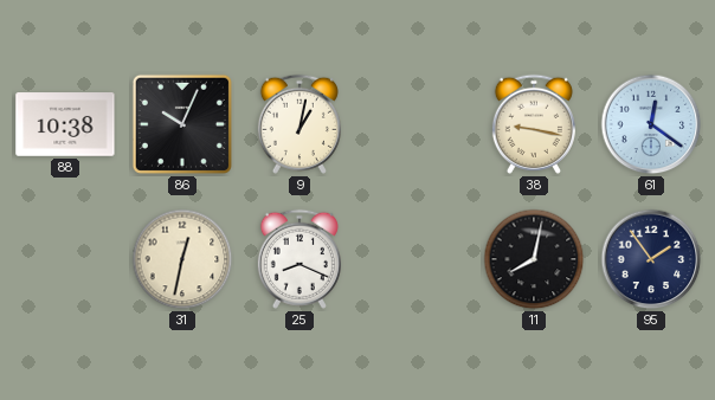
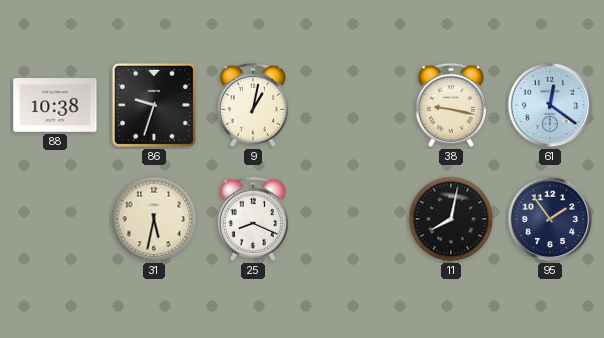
86: 10:04 -> 9:33 (154, 105)
31: 12:32 -> 5:32 (154, 219)
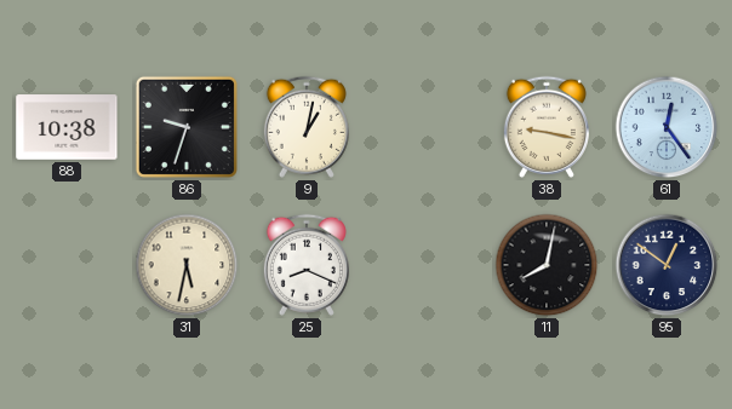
61: 12:21 -> 12:24 (667, 127)
95: 1:54 -> 12:51 (667, 265)
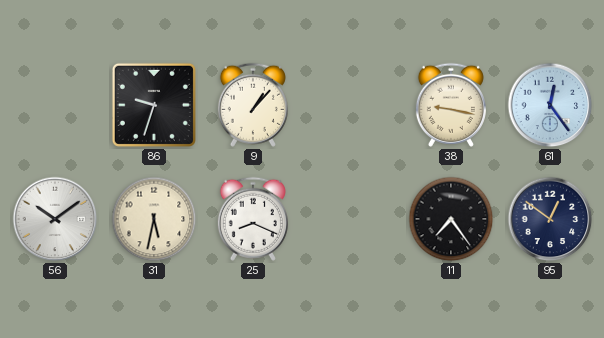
88: 10:38 -> none (67, 127)
9: 1:02 -> 1:07 (253, 105)
56: none -> 10:09 (55, 219)
11: 8:02 -> 7:24 (451, 219)
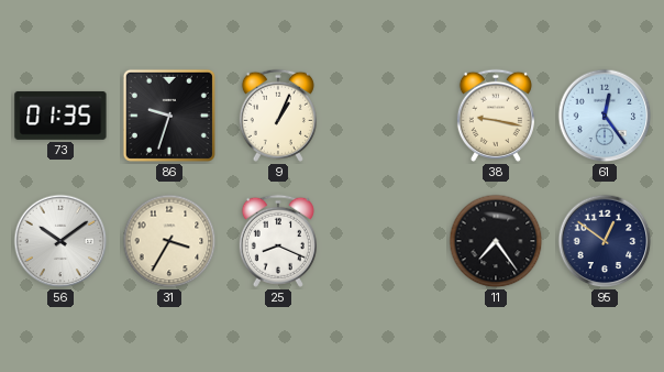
73: none -> 01:35 (60, 116)
9: 1:07 -> 1:04 (278, 116)
31: 5:32 -> 3:35 (169, 241)
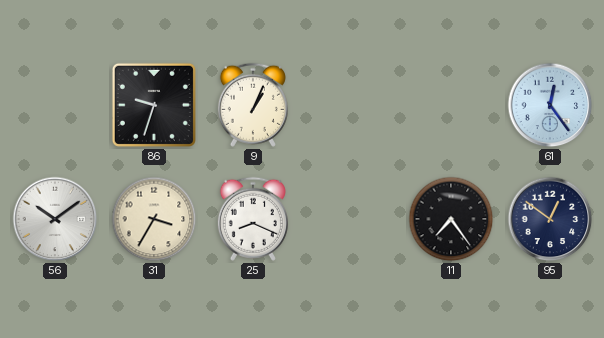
73: 01:35 -> none (60, 116)
38: 9:17 -> none (496, 116)
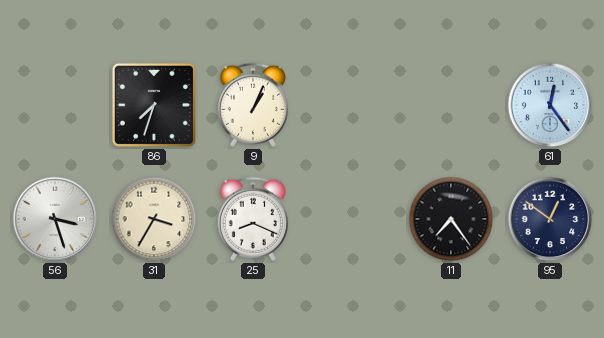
86: 9:33 -> 7:33 (154, 105)
56: 10:09 -> 3:27 (55, 219)
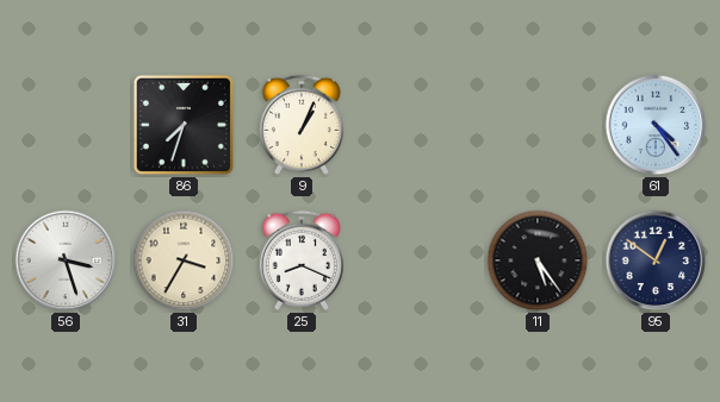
61: 12:24 -> 4:24 (656, 125)
11: 7:24 -> 5:24 (538, 260)
